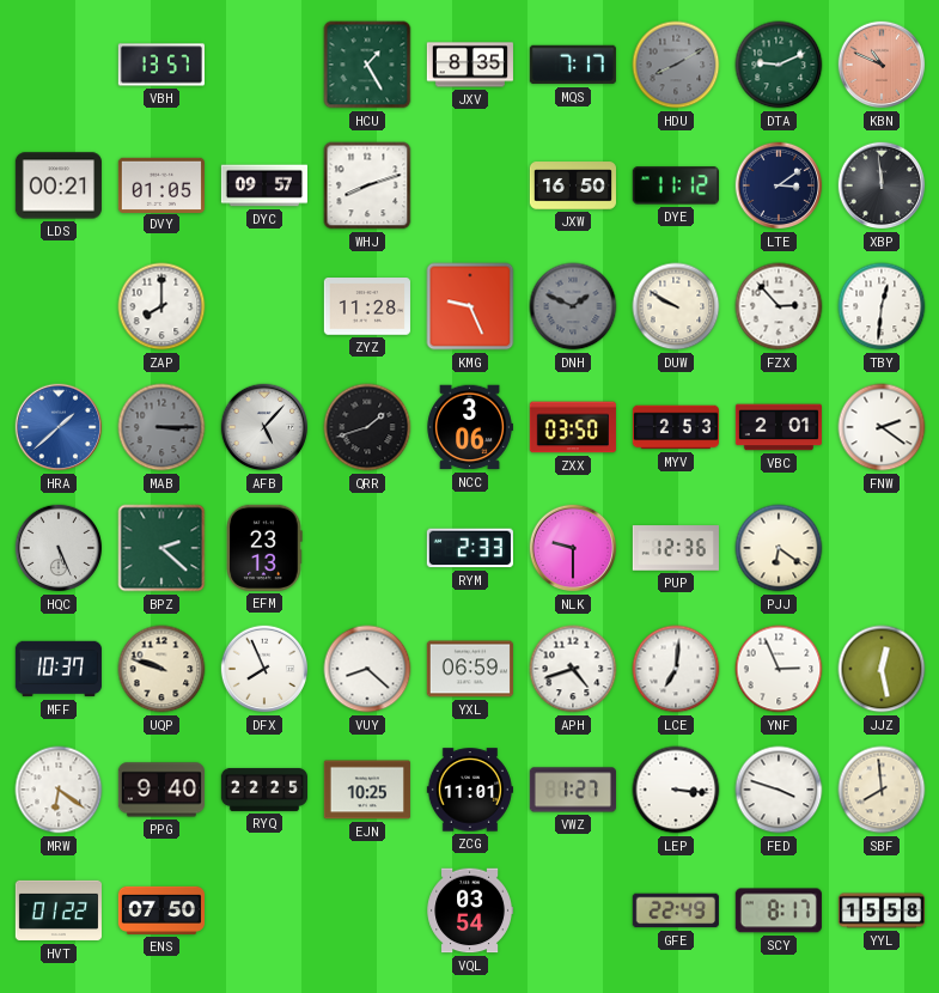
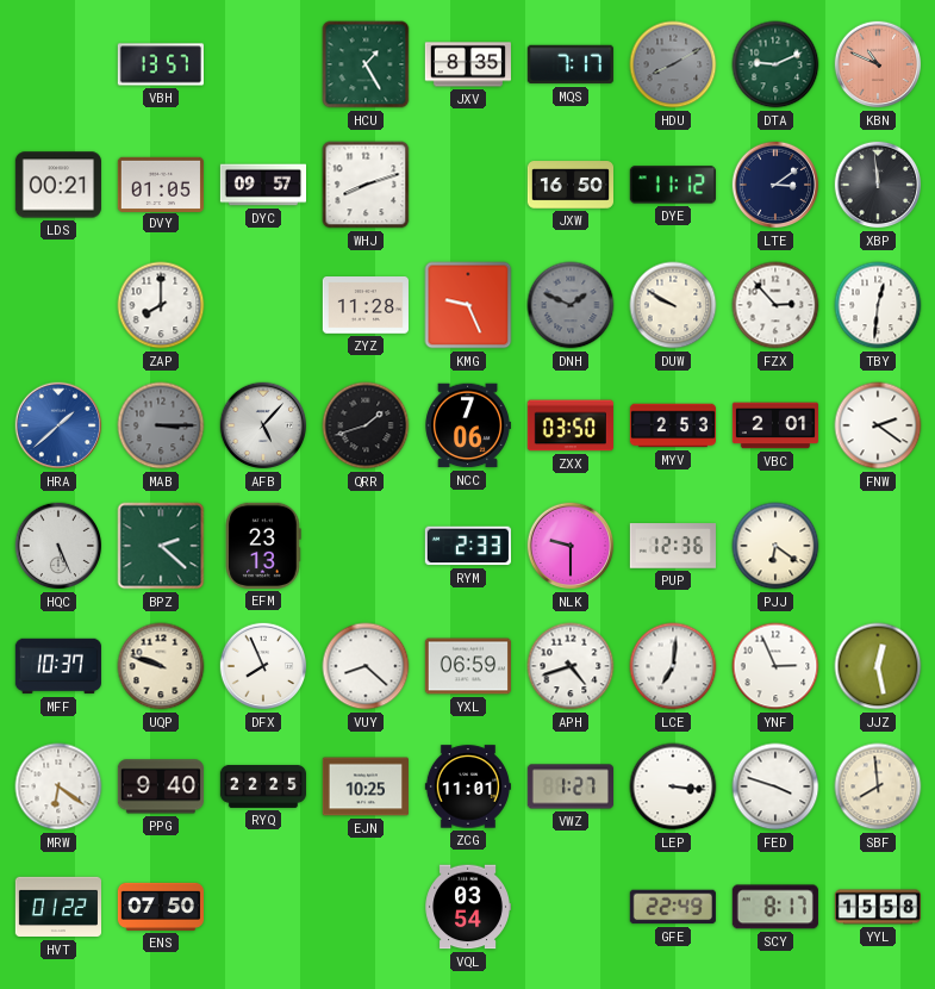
NCC: 3:06 -> 7:06 (468, 425)
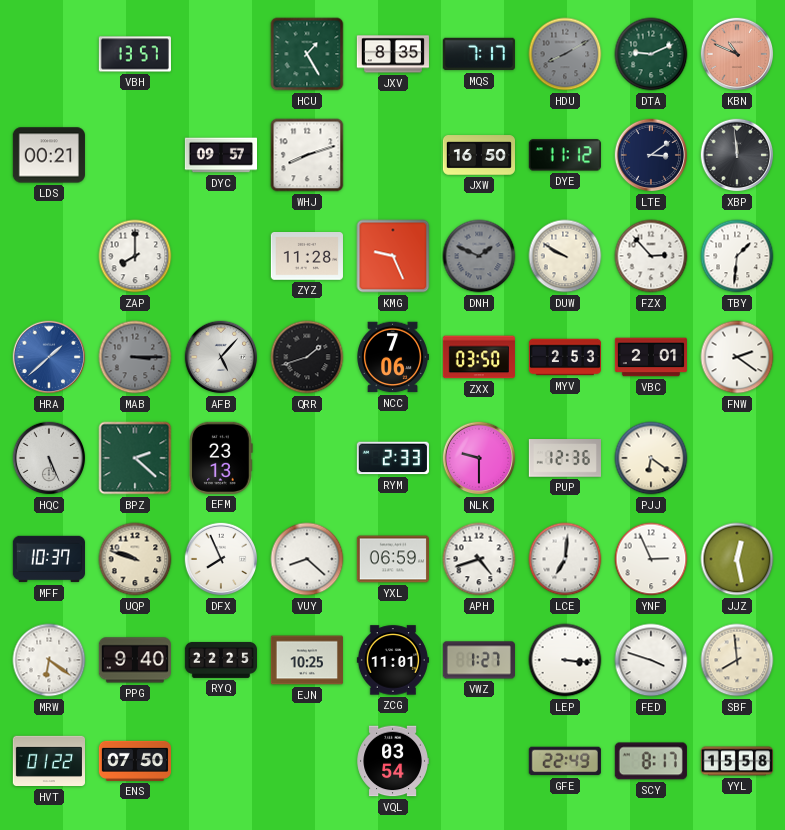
DVY: 01:05 -> none (161, 184)
TBY: 12:31 -> 1:31 (737, 256)
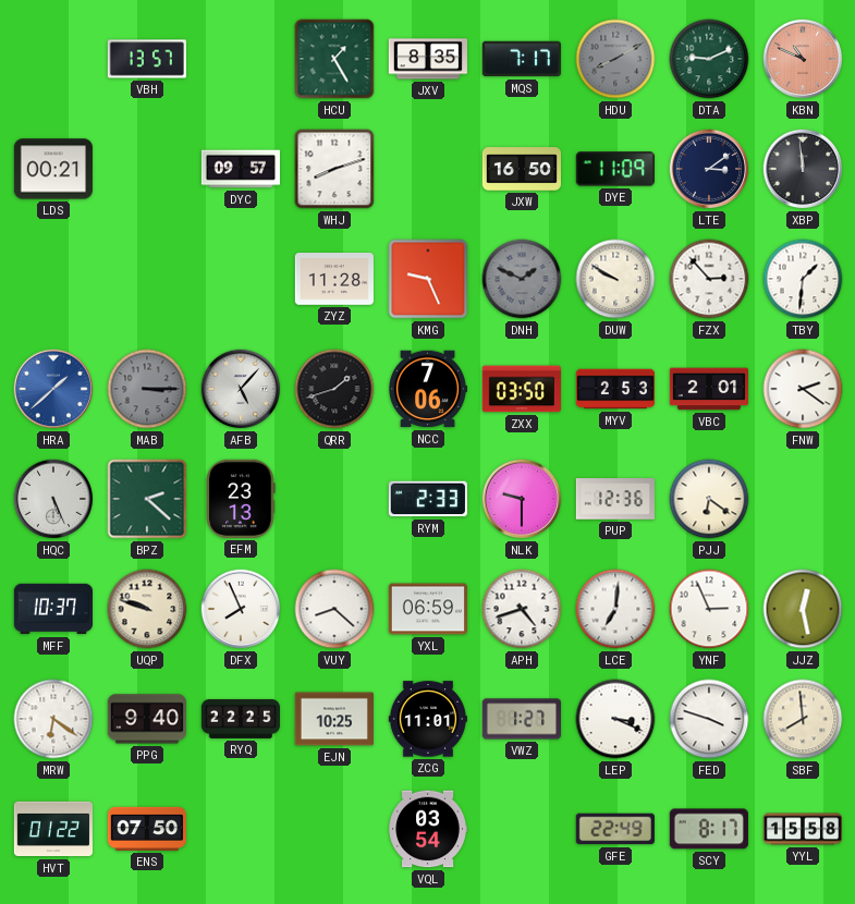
DYE: 11:12 -> 11:09 (615, 169)
ZAP: 8:00 -> none (135, 256)
LEP: 3:16 -> 3:19 (615, 719)
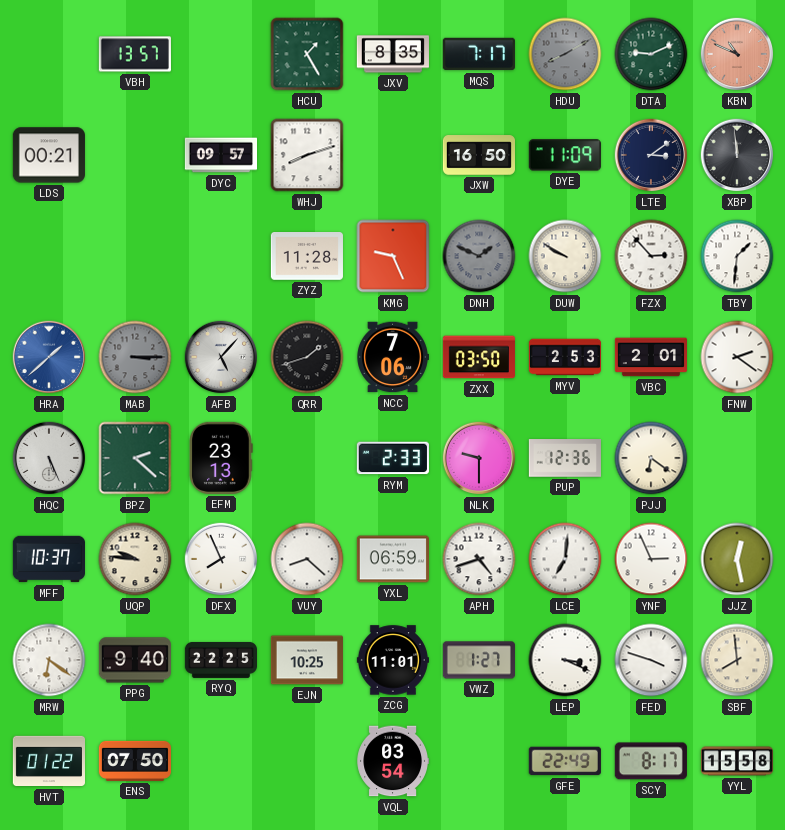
UQP: 9:48 -> 9:46 (135, 559)
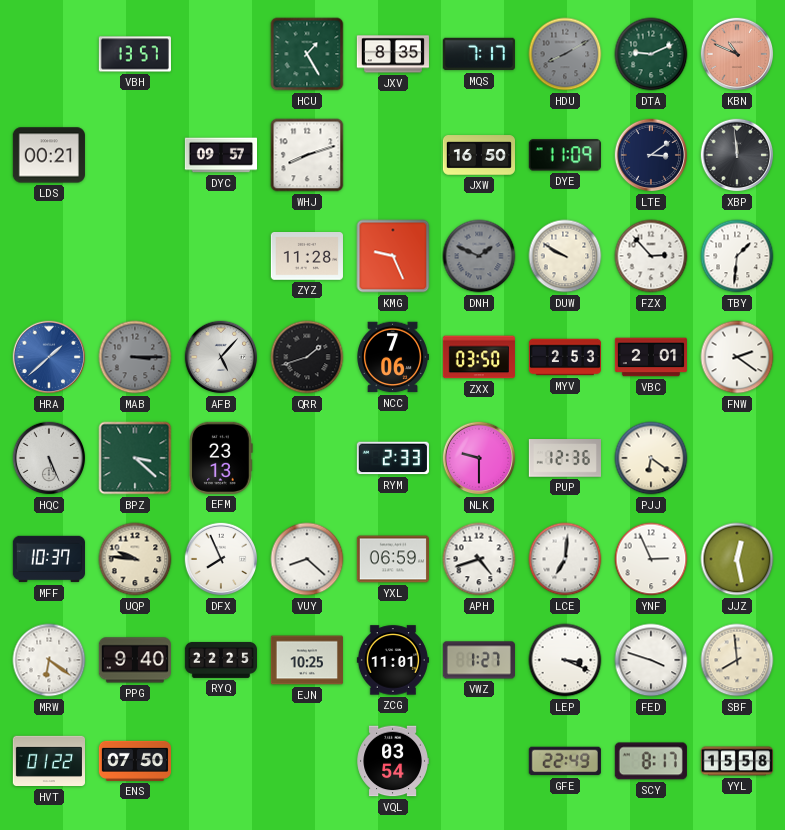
BPZ: 2:22 -> 3:22 (135, 458)
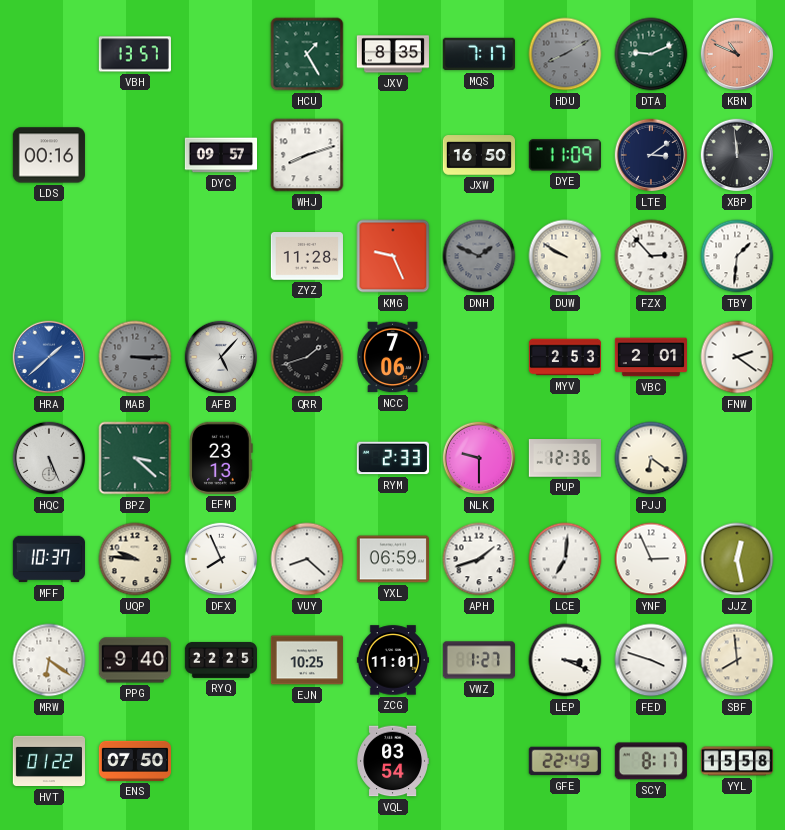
LDS: 00:21 -> 00:16 (49, 155)
ZXX: 03:50 -> none (479, 357)
APH: 4:42 -> 1:42 (479, 559)
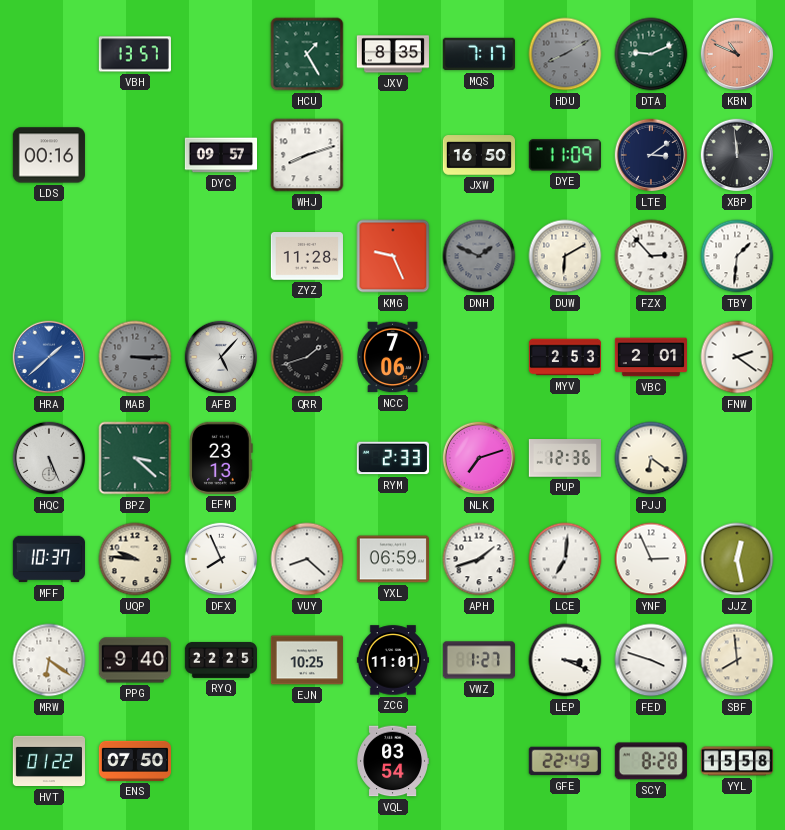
DUW: 9:50 -> 6:10 (565, 256)
NLK: 9:30 -> 7:12 (479, 458)
SCY: 8:17 -> 8:28 (651, 761)
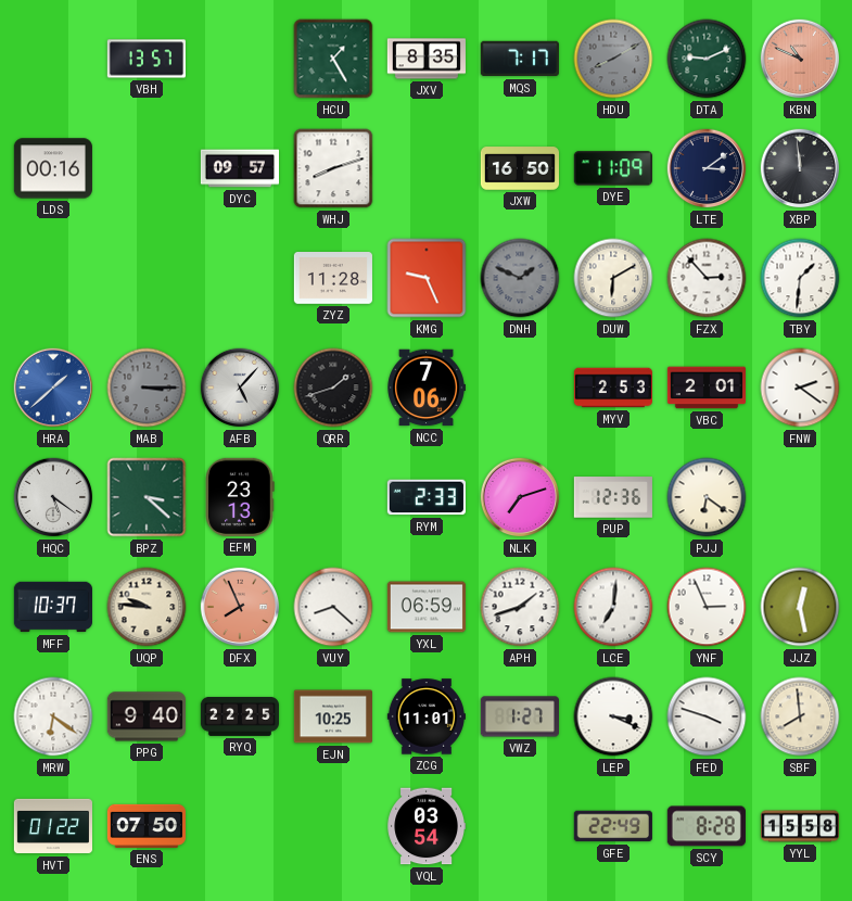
HQC: 5:26 -> 5:21 (53, 497)
DFX dial: white -> salmon (240, 607)
